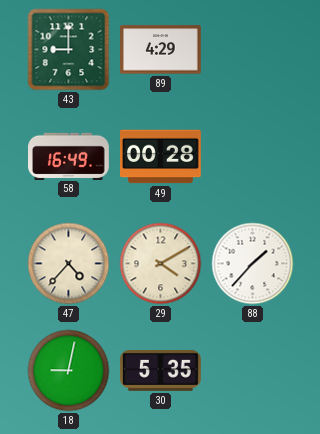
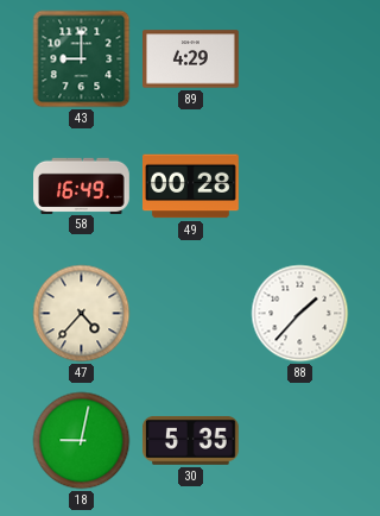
29: 4:10 -> none (161, 264)
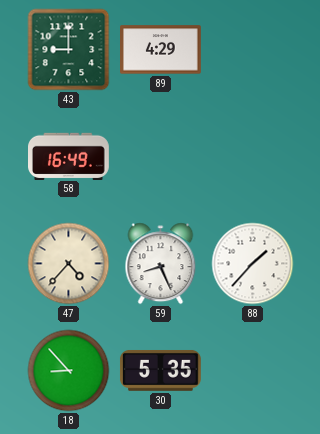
49: 00:28 -> none (191, 187)
59: none -> 8:26 (161, 264)
18: 9:02 -> 8:53 (69, 371)
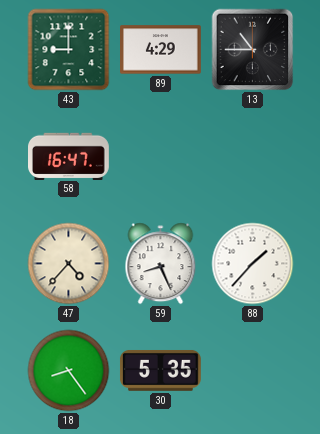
13: none -> 10:45 (253, 50)
58: 16:49 -> 16:47 (69, 156)
18: 8:53 -> 8:24 (69, 371)
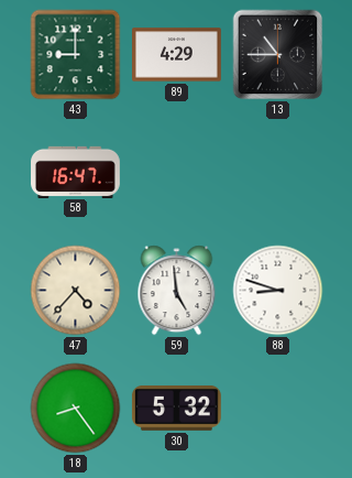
59: 8:26 -> 4:59 (177, 291)
88: 1:37 -> 8:48 (278, 291)
30: 5:35 -> 5:32 (176, 408)
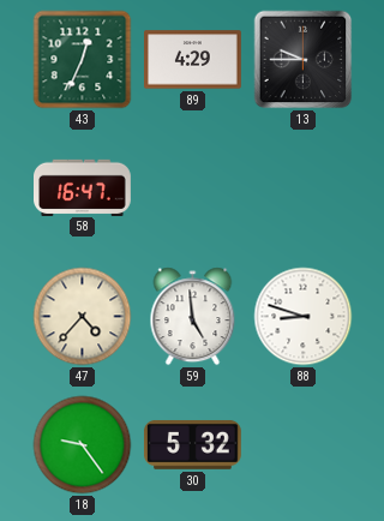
43: 9:00 -> 12:34 (83, 60)
13: 10:45 -> 9:45 (304, 60)
18: 8:24 -> 9:24 (83, 445)
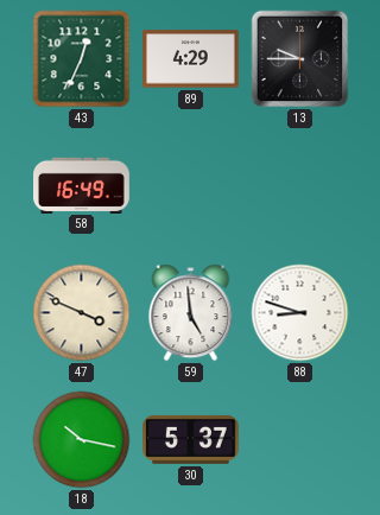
58: 16:47 -> 16:49 (82, 185)
47: 4:37 -> 3:49 (82, 313)
18: 9:24 -> 10:17 (82, 440)
30: 5:32 -> 5:37 (190, 439)
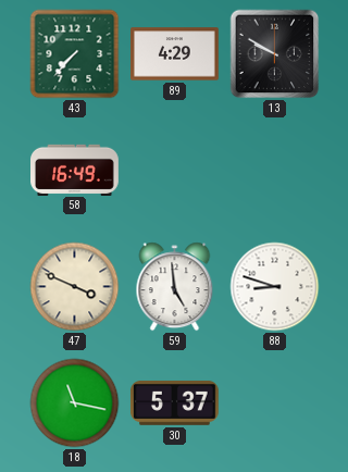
43: 12:34 -> 7:37 (75, 54)
13: 9:45 -> 9:50 (275, 54)
18: 10:17 -> 11:17 (75, 403)
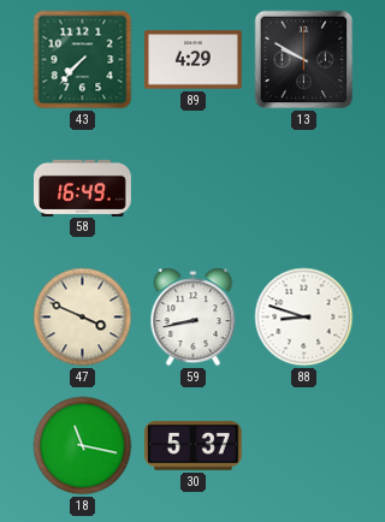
59: 4:59 -> 8:43 (194, 318)
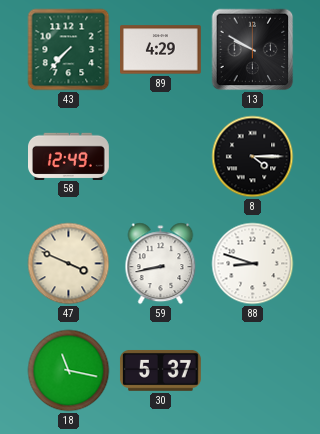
58: 16:49 -> 12:49 (69, 156)
8: none -> 4:15 (253, 157)
